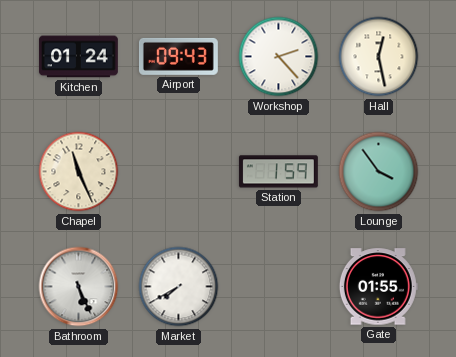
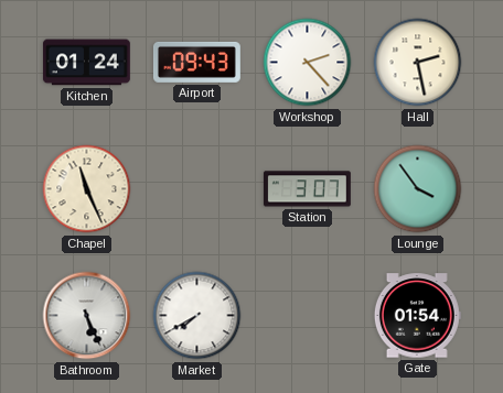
Hall: 12:28 -> 2:28 (418, 63)
Station: 1:59 -> 3:07 (307, 189)
Gate: 01:55 -> 01:54 (417, 316)
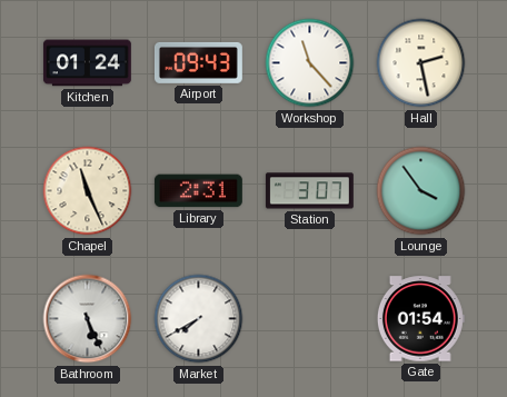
Workshop: 2:23 -> 11:23 (310, 63)
Library: none -> 2:31 (198, 191)
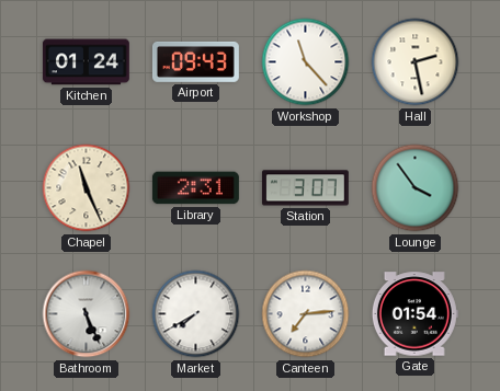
Canteen: none -> 7:14 (306, 314)
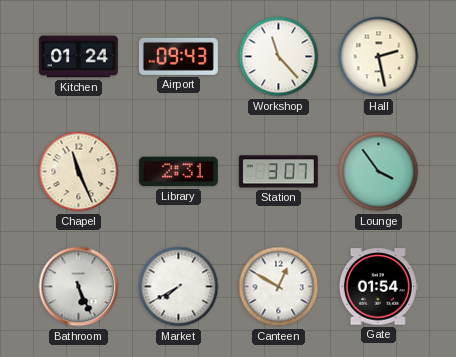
Canteen: 7:14 -> 12:50 (279, 287)
